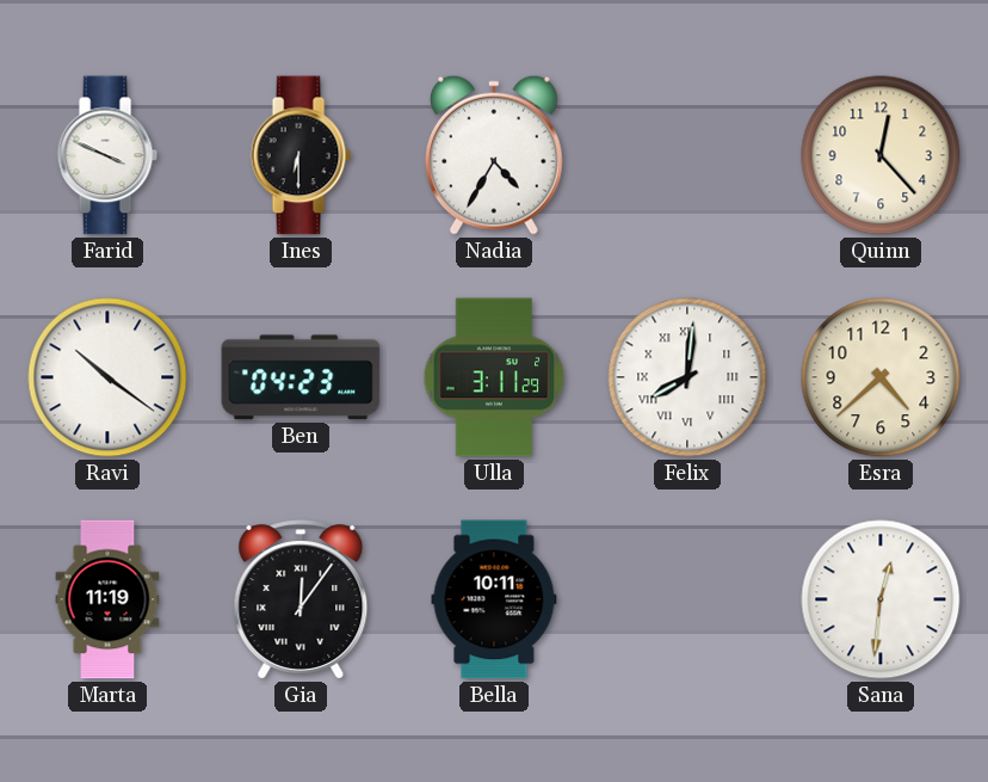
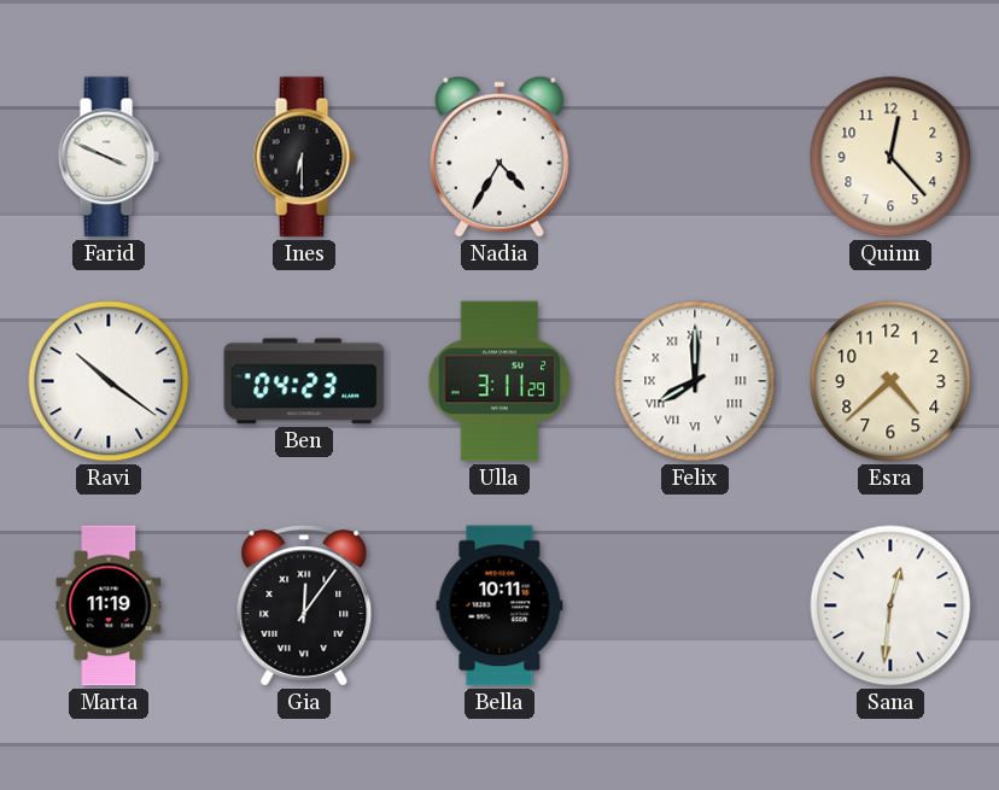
Felix: 8:01 -> 8:00 (695, 381)
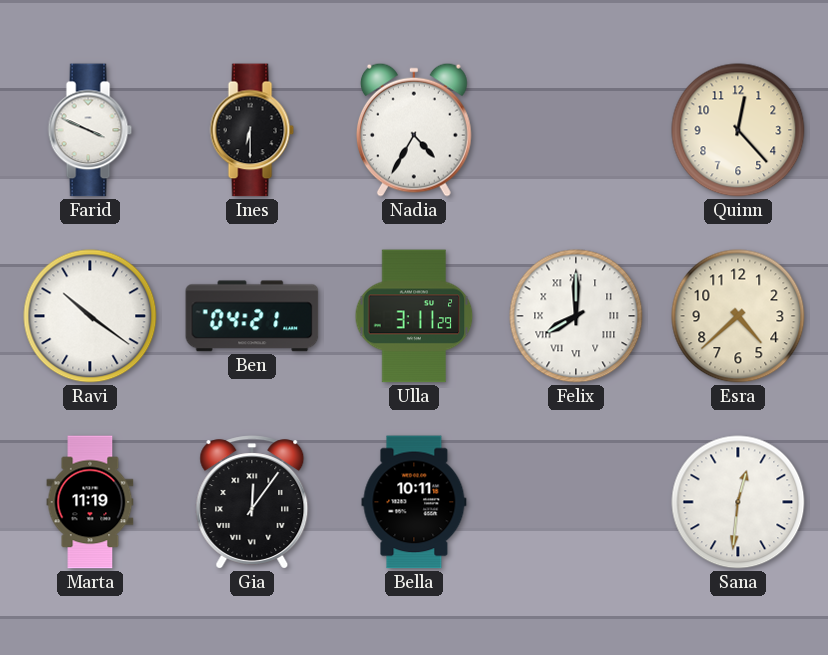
Ben: 04:23 -> 04:21 (252, 316)
